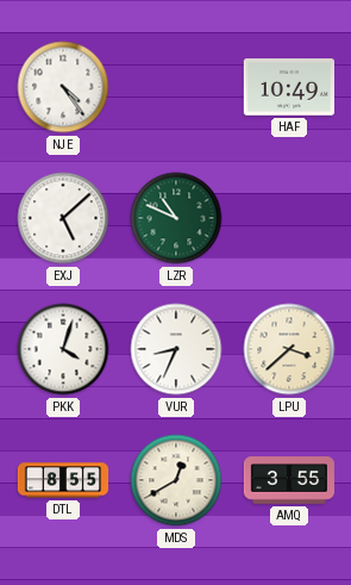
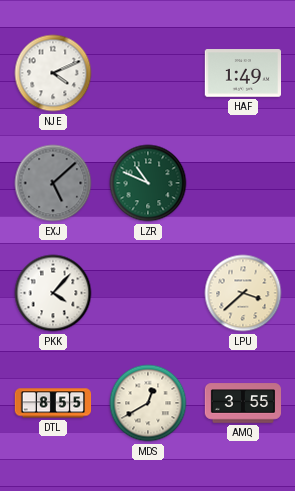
NJE: 4:24 -> 4:11 (53, 73)
HAF: 10:49 -> 1:49 (242, 73)
EXJ dial: white -> grey (53, 183)
PKK: 4:03 -> 4:07 (53, 293)
VUR: 8:34 -> none (176, 349)
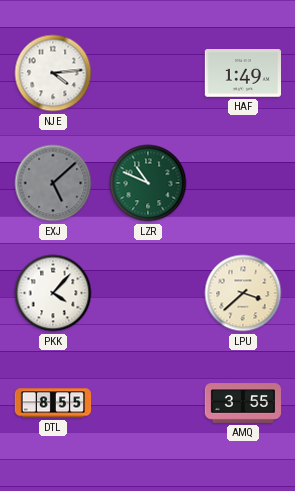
NJE: 4:11 -> 4:14 (53, 73)
MDS: 12:40 -> none (148, 403)
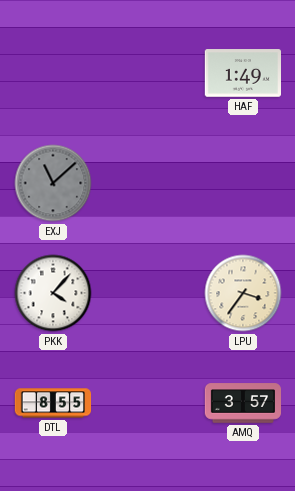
NJE: 4:14 -> none (53, 73)
EXJ: 5:08 -> 11:08 (53, 183)
LZR: 10:49 -> none (148, 183)
LPU: 3:38 -> 3:36 (243, 293)
AMQ: 3:55 -> 3:57 (243, 403)
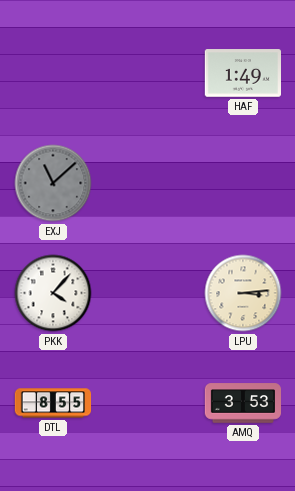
LPU: 3:36 -> 3:14 (243, 293)
AMQ: 3:57 -> 3:53 (243, 403)
